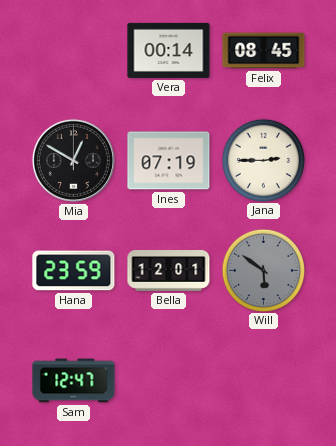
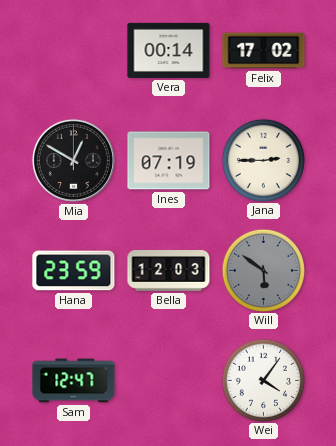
Felix: 08:45 -> 17:02 (264, 51)
Bella: 12:01 -> 12:03 (169, 271)
Wei: none -> 4:06 (263, 380)
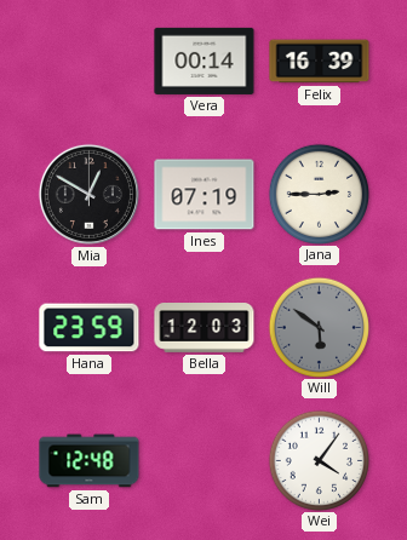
Felix: 17:02 -> 16:39 (320, 62)
Sam: 12:47 -> 12:48 (90, 461)
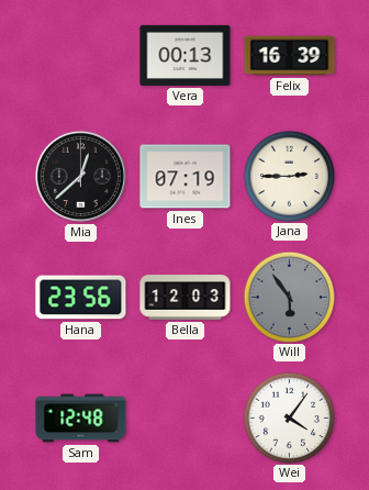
Vera: 00:14 -> 00:13 (186, 55)
Mia: 12:50 -> 12:38 (80, 176)
Hana: 23:59 -> 23:56 (81, 298)
Will: 5:51 -> 5:54 (289, 297)
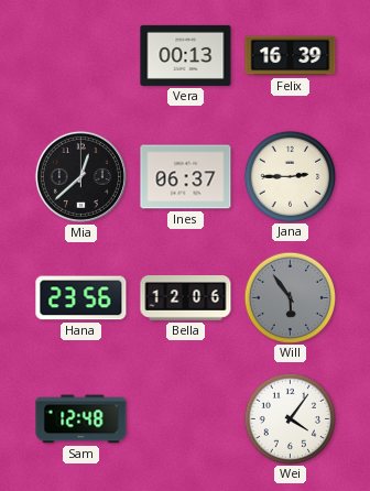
Ines: 07:19 -> 06:37 (186, 177)
Bella: 12:03 -> 12:06 (186, 298)
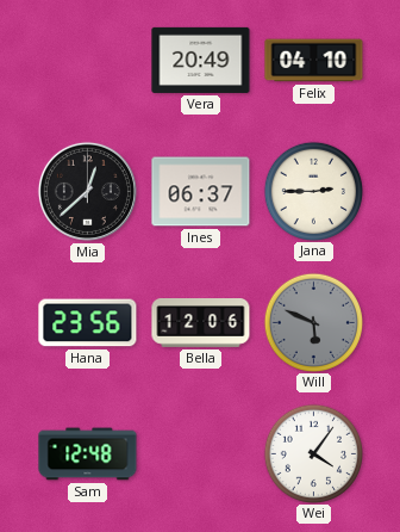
Vera: 00:13 -> 20:49 (201, 60)
Felix: 16:39 -> 04:10 (314, 61)
Will: 5:54 -> 5:49 (313, 322)
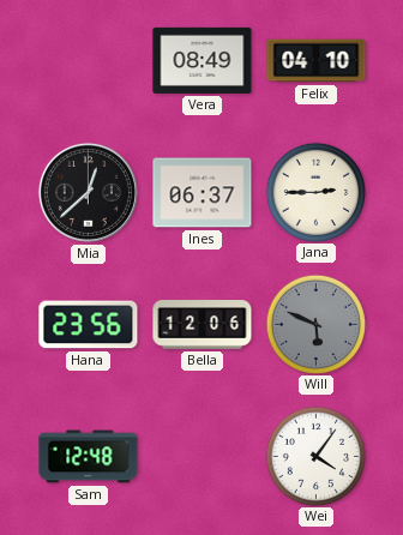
Vera: 20:49 -> 08:49 (203, 60)
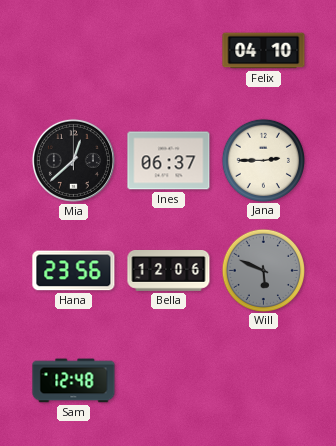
Vera: 08:49 -> none (203, 60)
Wei: 4:06 -> none (315, 456)
